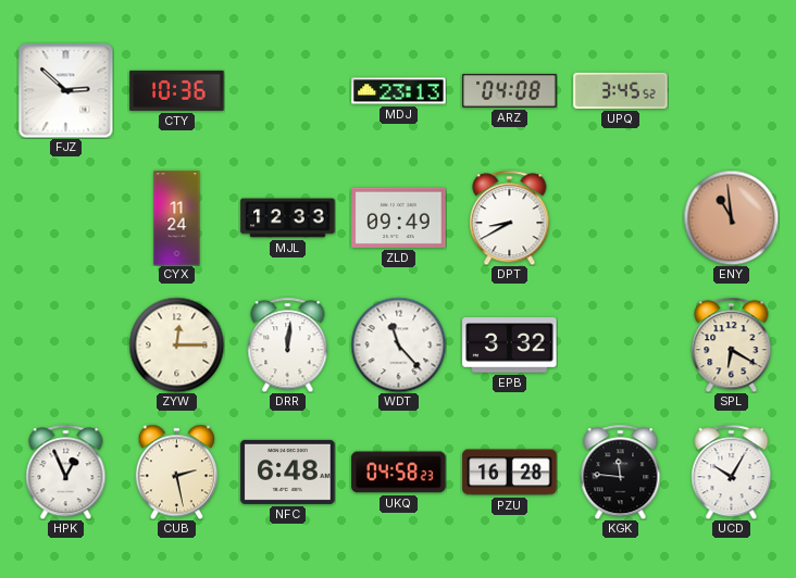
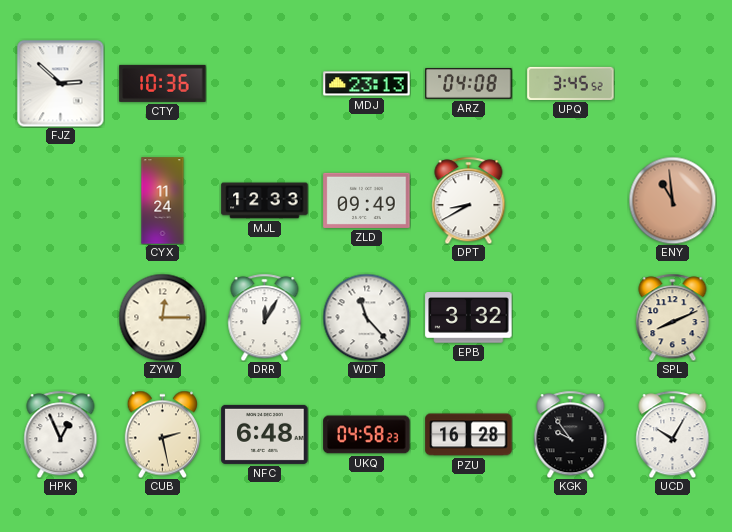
DRR: 12:01 -> 12:05 (265, 317)
SPL: 6:20 -> 8:11 (673, 317)
KGK: 11:46 -> 9:54 (571, 434)
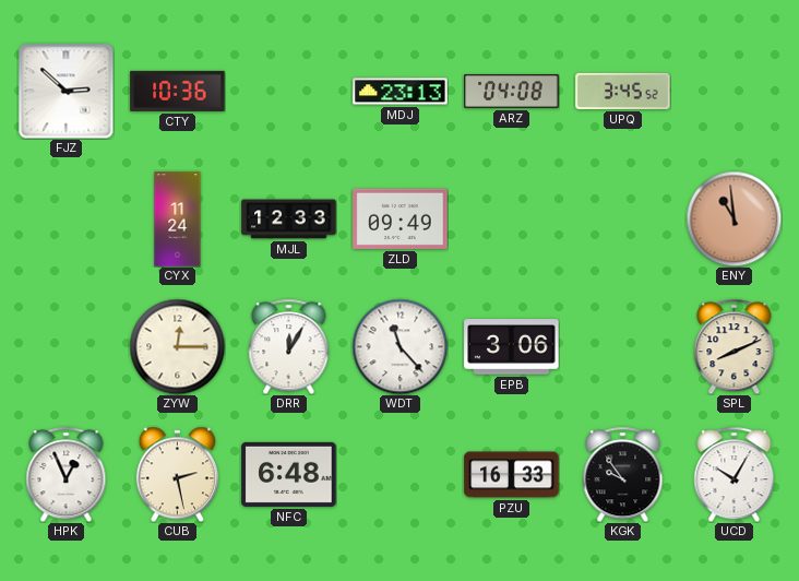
DPT: 8:40 -> none (469, 200)
EPB: 3:32 -> 3:06 (512, 347)
UKQ: 04:58 -> none (367, 435)
PZU: 16:28 -> 16:33 (512, 475)
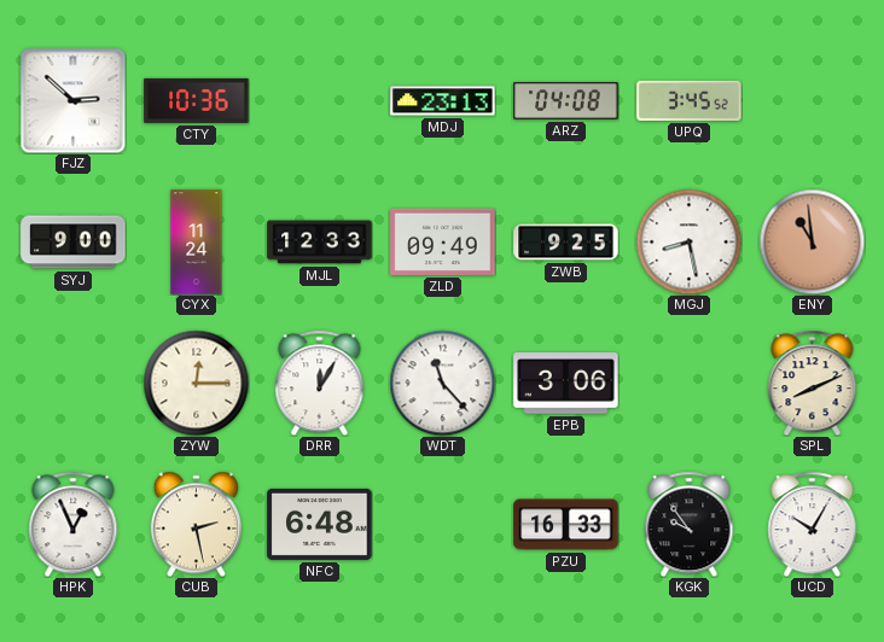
SYJ: none -> 9:00 (74, 243)
ZWB: none -> 9:25 (566, 243)
MGJ: none -> 8:28 (688, 241)
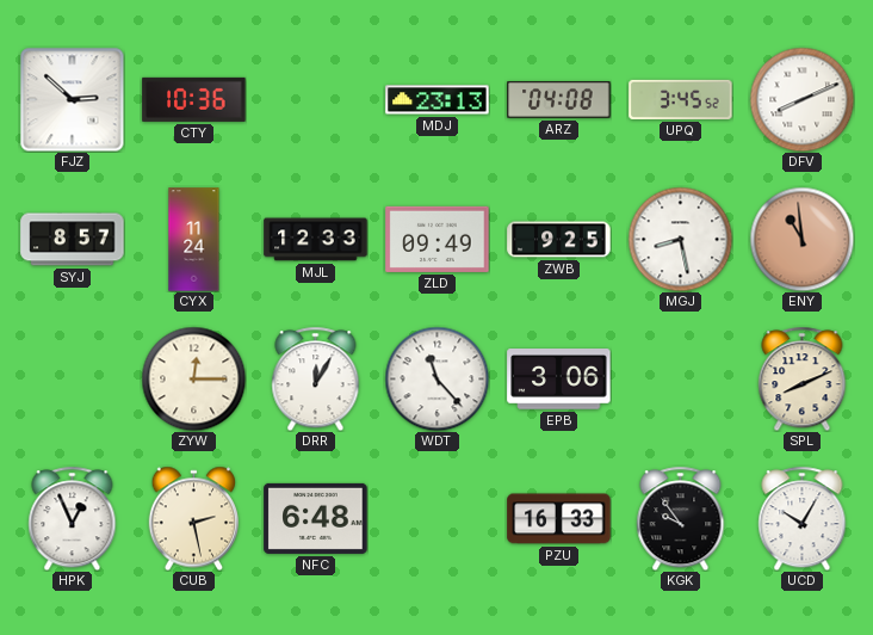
DFV: none -> 8:11 (801, 99)
SYJ: 9:00 -> 8:57 (73, 240)
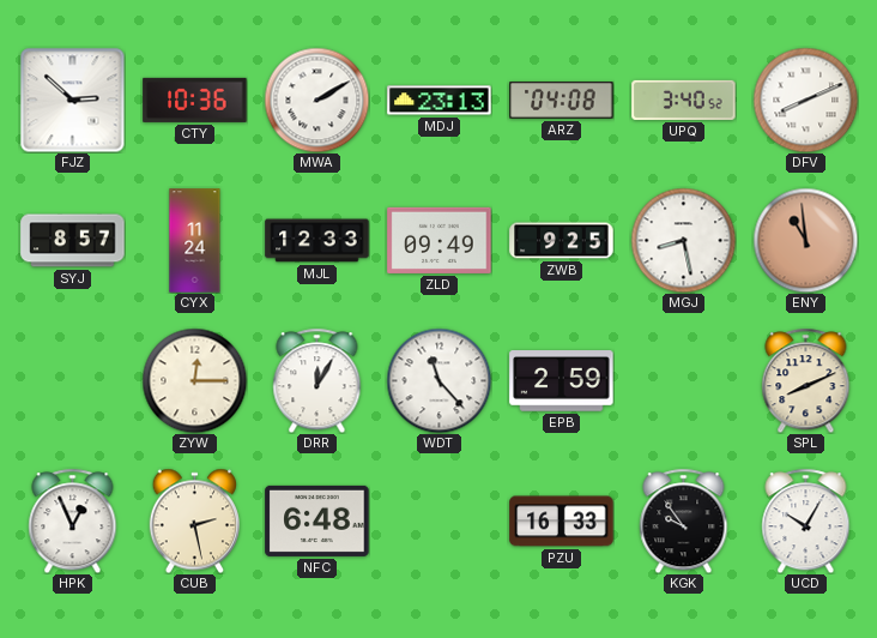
MWA: none -> 2:10 (316, 100)
UPQ: 3:45 -> 3:40 (684, 100)
EPB: 3:06 -> 2:59 (562, 381)
